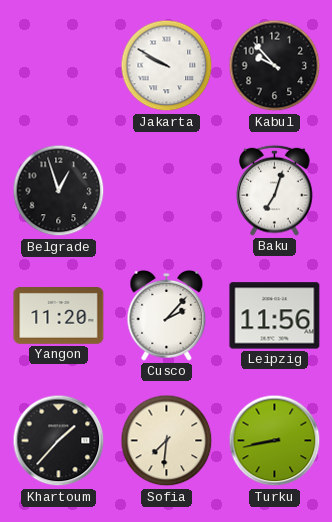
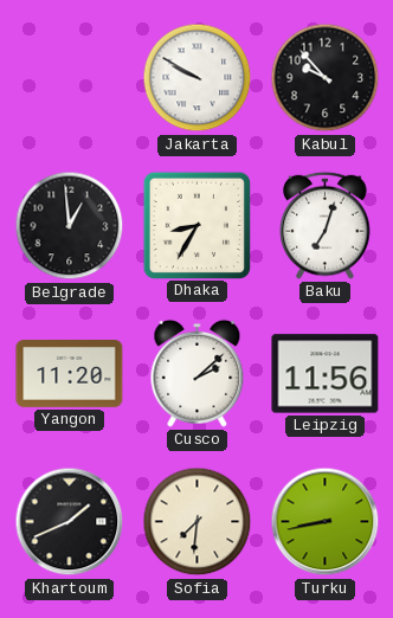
Belgrade: 12:57 -> 12:59 (70, 226)
Dhaka: none -> 8:35 (196, 225)
Cusco: 2:07 -> 2:08 (198, 373)
Khartoum: 1:37 -> 1:41 (70, 522)
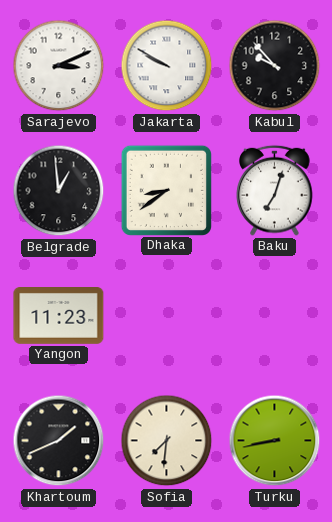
Sarajevo: none -> 3:11 (59, 66)
Dhaka: 8:35 -> 8:39 (166, 190)
Yangon: 11:20 -> 11:23 (59, 316)
Cusco: 2:08 -> none (198, 373)
Leipzig: 11:56 -> none (326, 374)
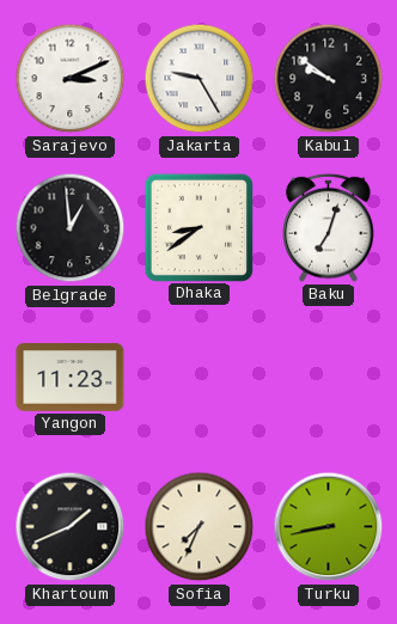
Jakarta: 9:50 -> 9:25 (200, 79)
Kabul: 9:53 -> 9:51 (329, 79)
Sofia: 7:31 -> 7:34 (200, 527)
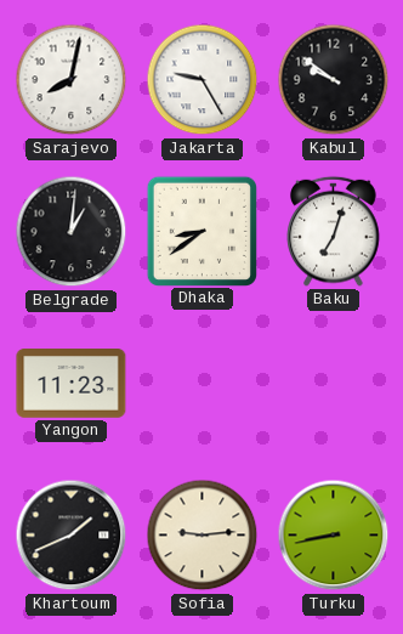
Sarajevo: 3:11 -> 8:02 (72, 80)
Belgrade: 12:59 -> 1:01 (72, 232)
Sofia: 7:34 -> 9:14 (203, 536)
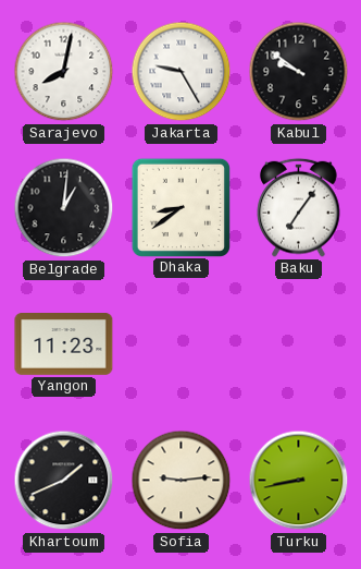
Baku: 7:03 -> 7:06 (299, 207)
